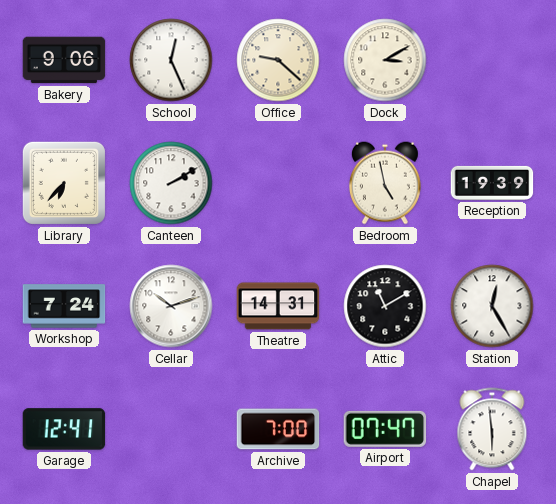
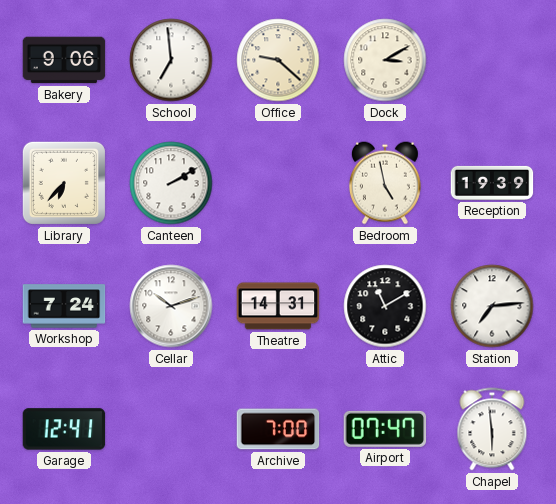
School: 12:26 -> 6:59 (171, 60)
Station: 12:25 -> 7:14 (492, 306)
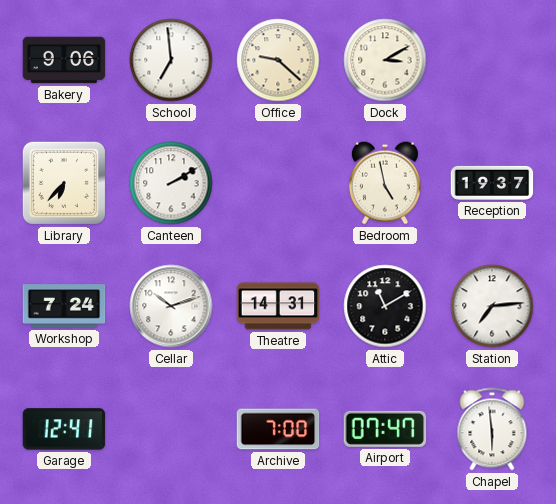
Reception: 19:39 -> 19:37 (492, 183)
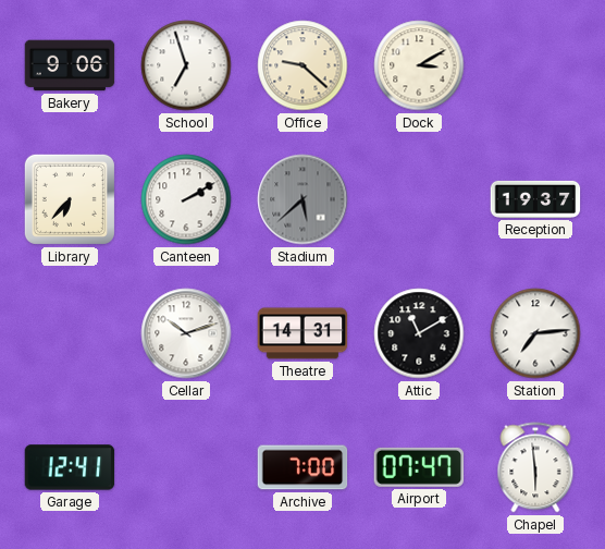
School: 6:59 -> 6:57 (186, 65)
Stadium: none -> 5:38 (302, 199)
Bedroom: 4:58 -> none (385, 183)
Workshop: 7:24 -> none (64, 306)
